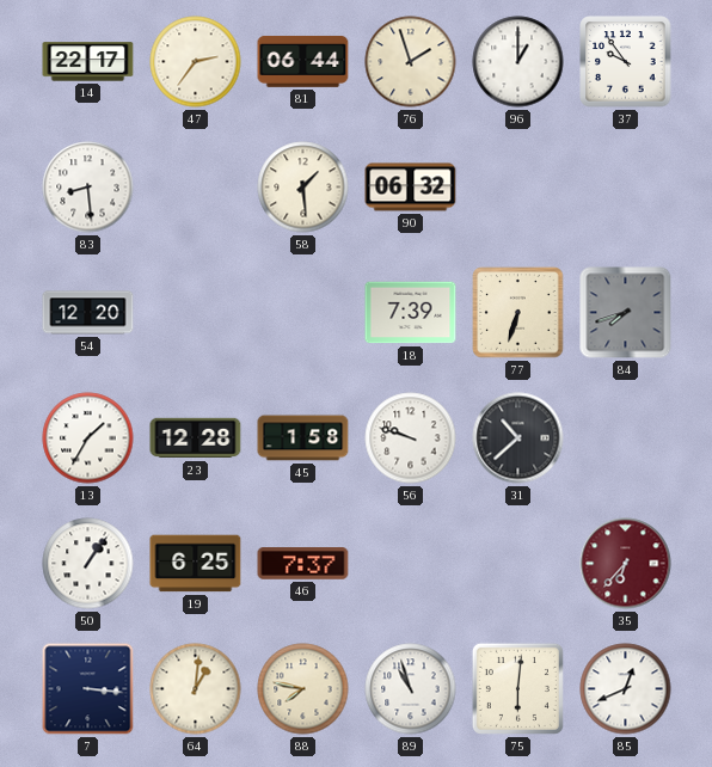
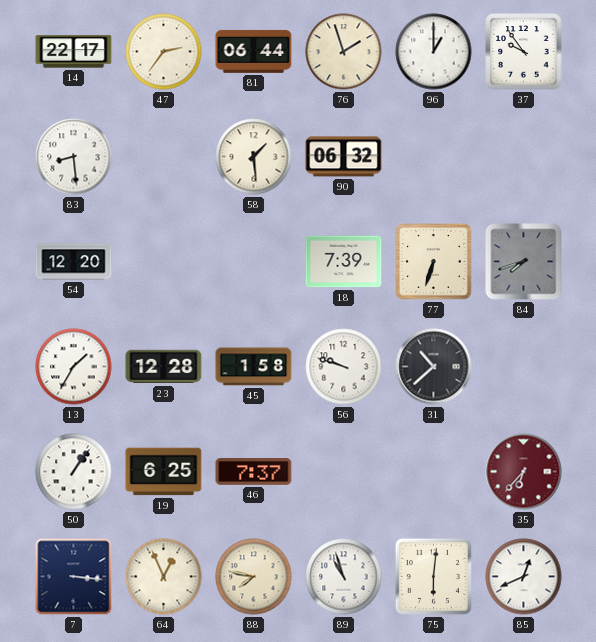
64: 1:01 -> 12:56 (164, 577)
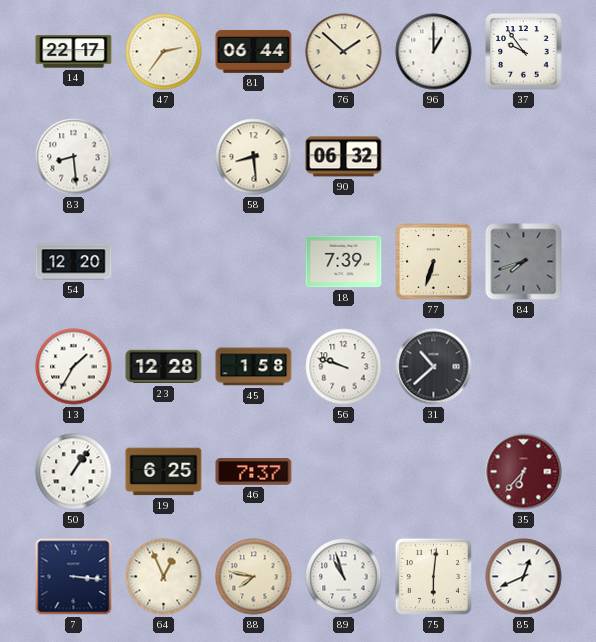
76: 1:57 -> 1:52 (344, 52)
58: 1:29 -> 8:29 (254, 157)
